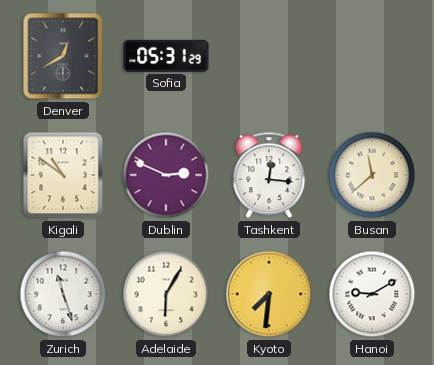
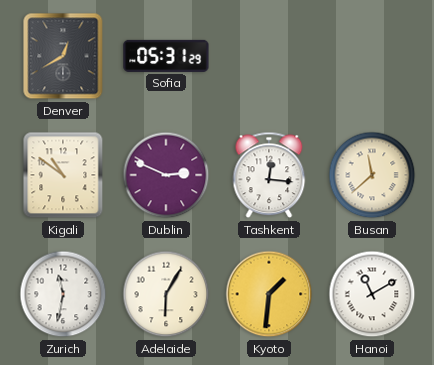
Zurich: 11:27 -> 11:32 (63, 294)
Kyoto: 7:31 -> 1:31 (269, 294)
Hanoi: 9:10 -> 11:10 (372, 294)
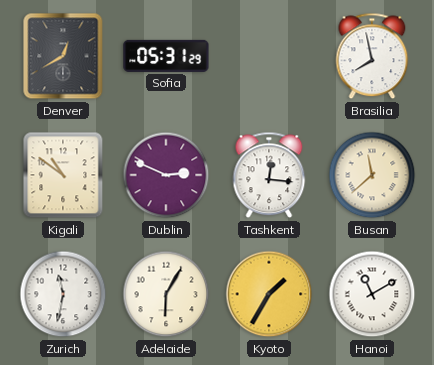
Brasilia: none -> 7:58 (372, 56)
Kyoto: 1:31 -> 1:35 (269, 294)
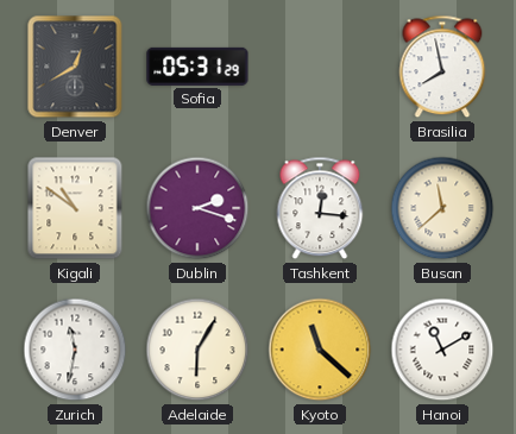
Dublin: 2:49 -> 2:18 (197, 208)
Kyoto: 1:35 -> 11:22 (320, 350)
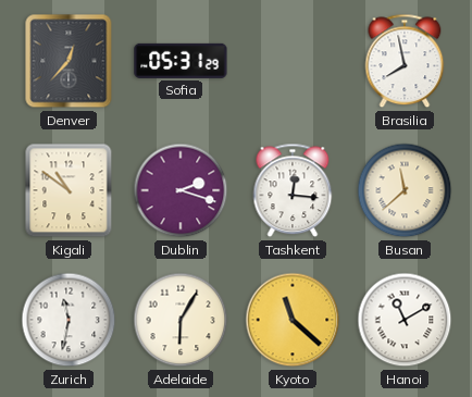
Denver: 12:40 -> 12:37 (69, 61)
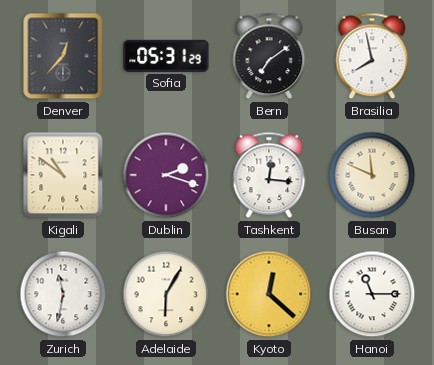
Bern: none -> 7:09 (269, 56)
Busan: 11:38 -> 11:49 (372, 175)
Kyoto: 11:22 -> 12:22 (269, 294)
Hanoi: 11:10 -> 11:15 (372, 294)
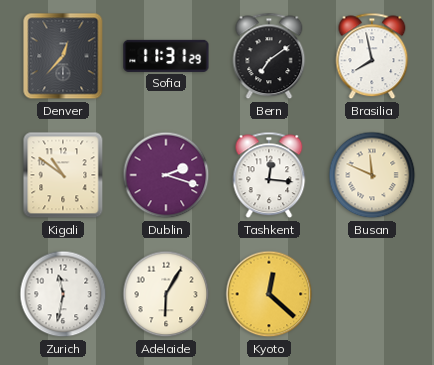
Sofia: 05:31 -> 11:31 (166, 56)
Hanoi: 11:15 -> none (372, 294)
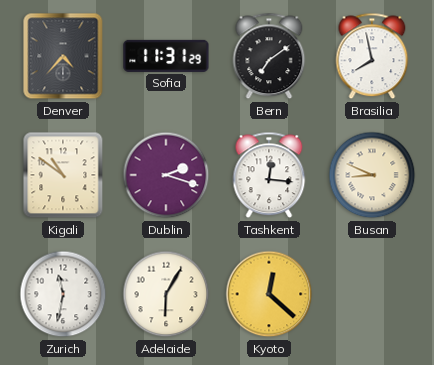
Denver: 12:37 -> 4:37 (63, 56)
Busan: 11:49 -> 8:49 (372, 175)
